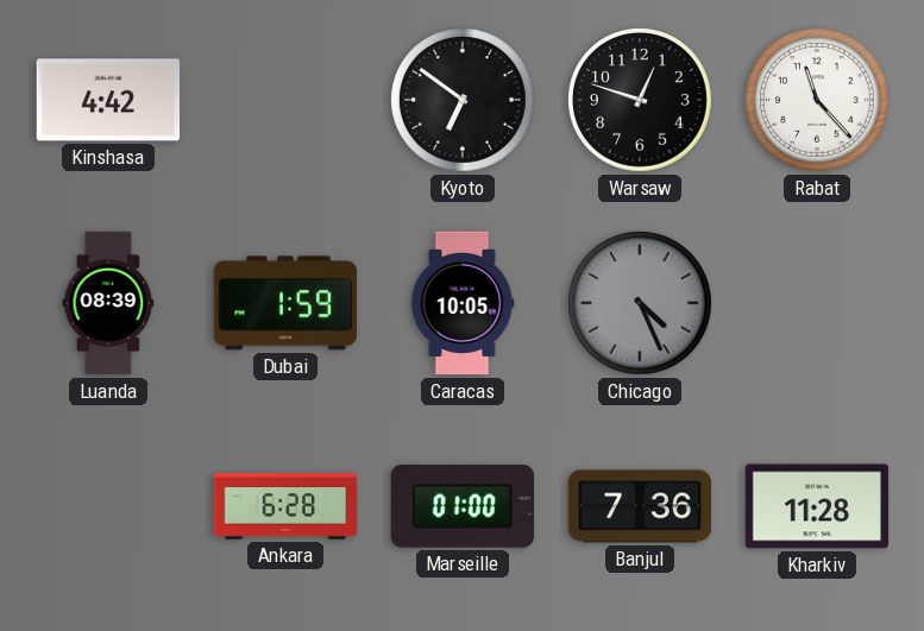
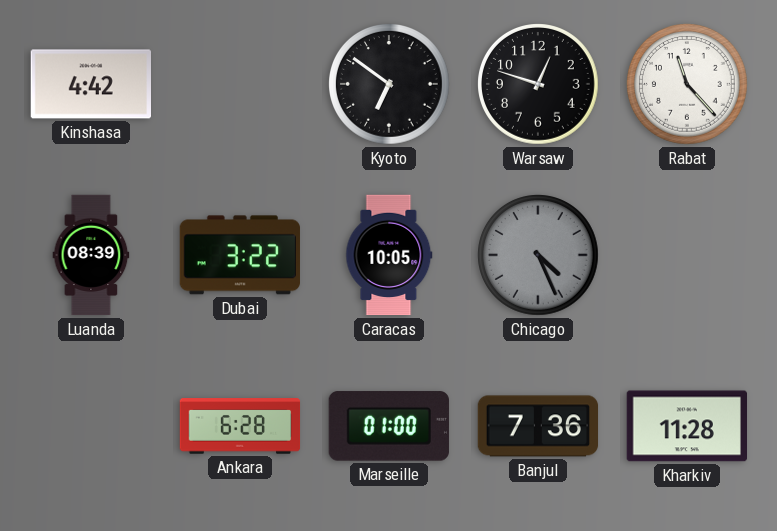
Dubai: 1:59 -> 3:22 (240, 255)
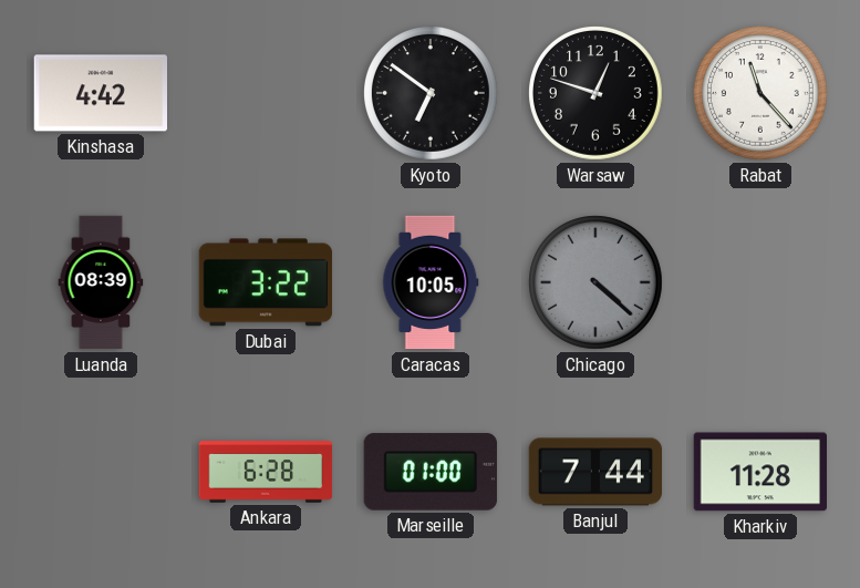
Chicago: 4:26 -> 4:22 (597, 283)
Banjul: 7:36 -> 7:44 (595, 472)
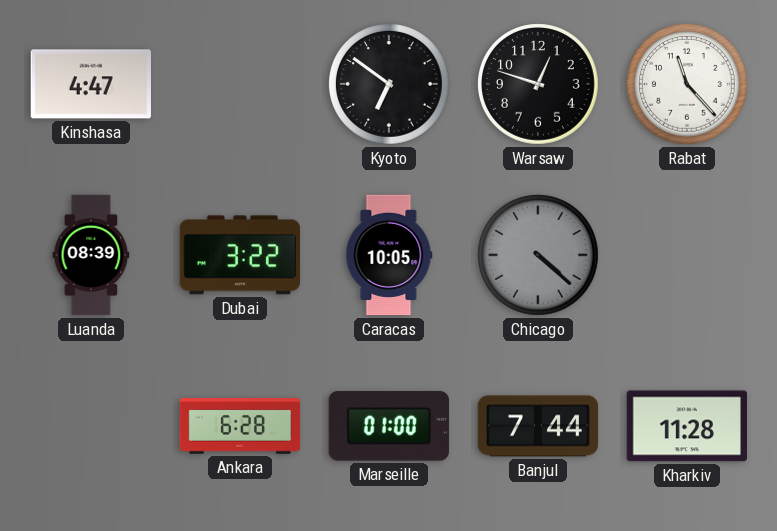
Kinshasa: 4:42 -> 4:47 (90, 84)
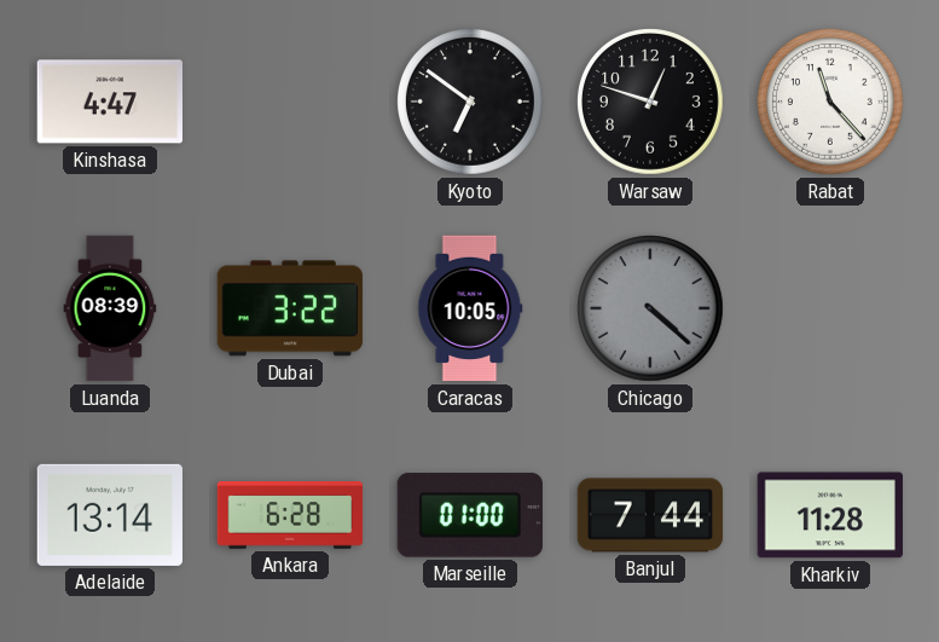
Adelaide: none -> 13:14 (110, 515)
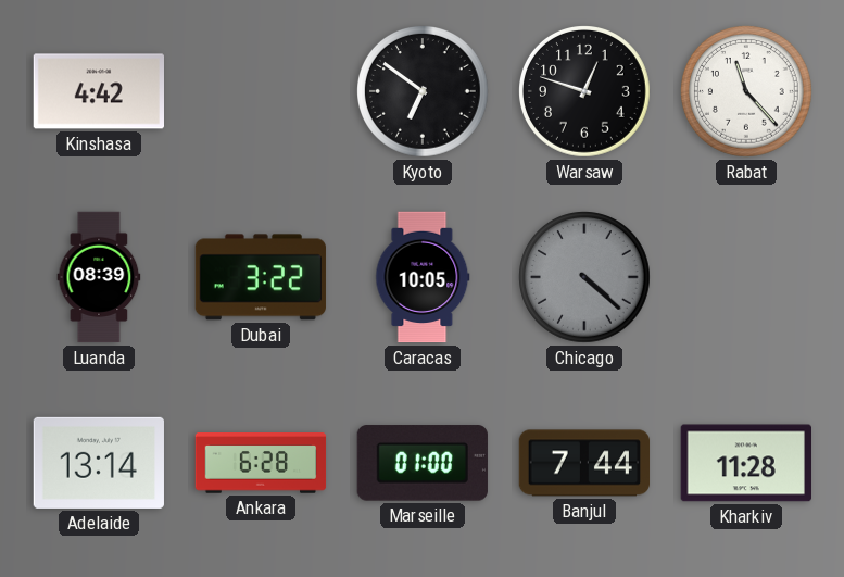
Kinshasa: 4:47 -> 4:42 (98, 91)
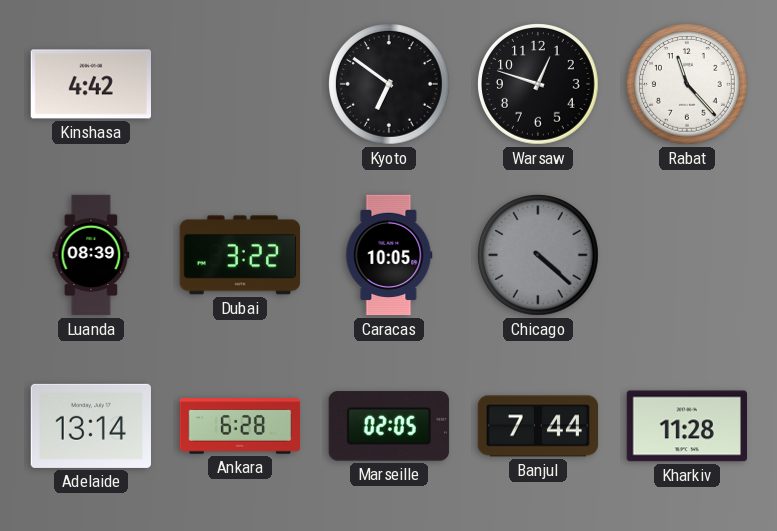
Marseille: 01:00 -> 02:05 (389, 426)
